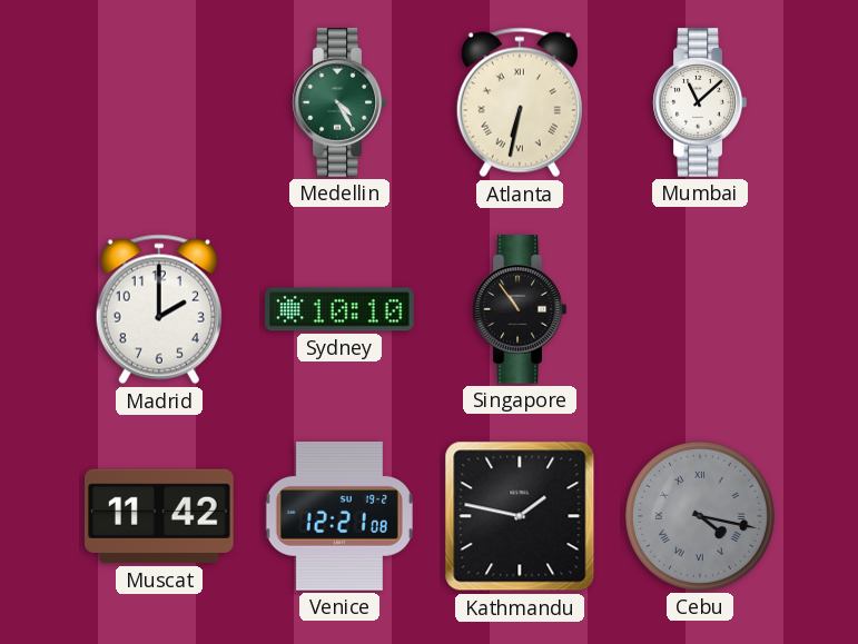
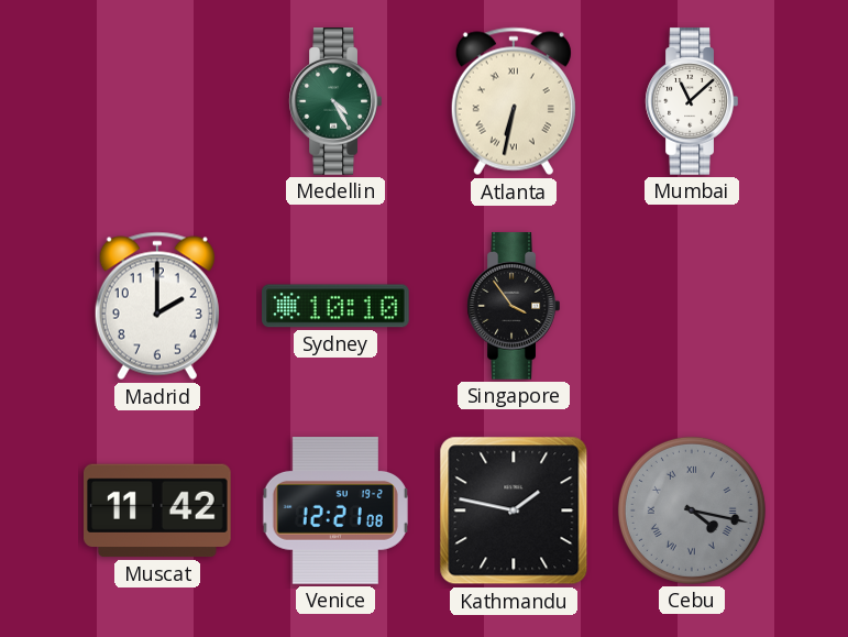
Singapore: 10:54 -> 3:54 (514, 306)
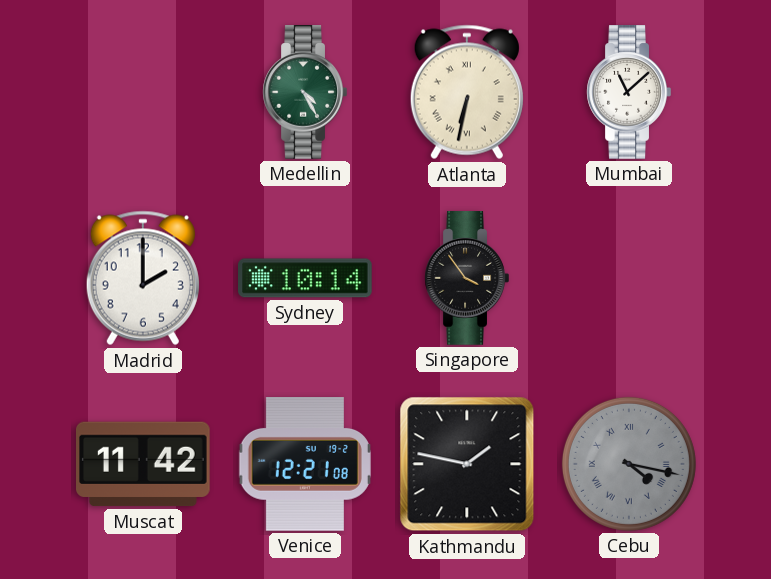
Sydney: 10:10 -> 10:14 (305, 278)
